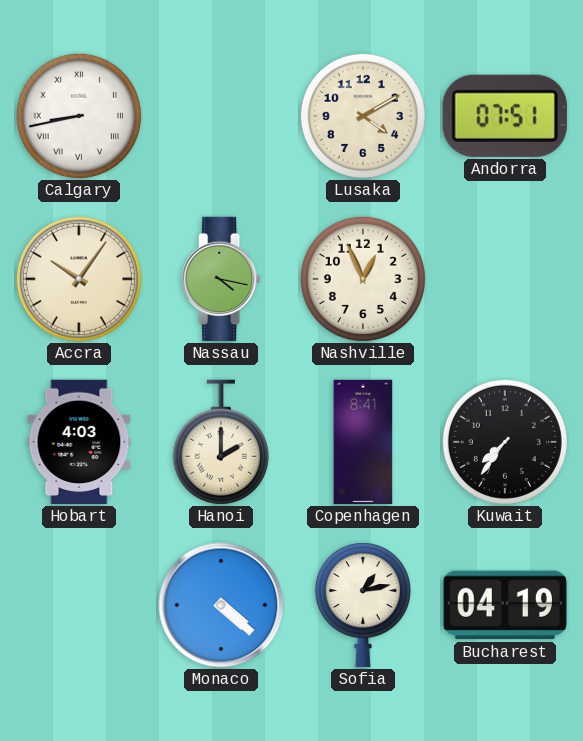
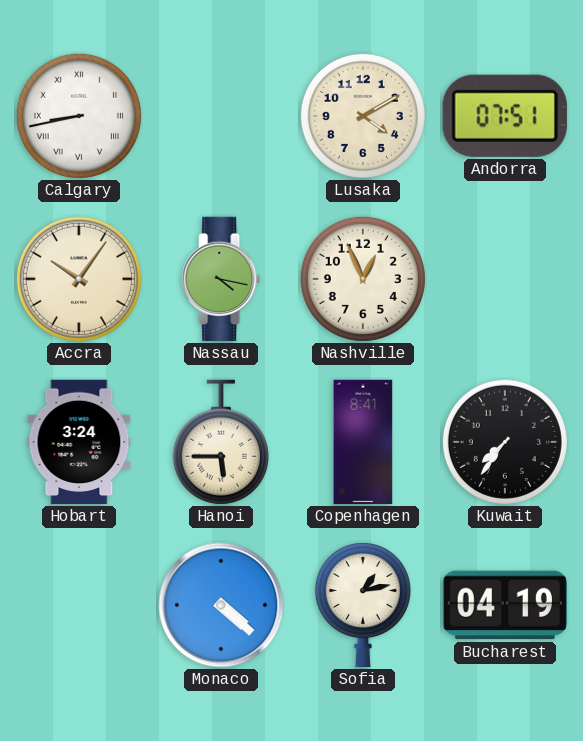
Hobart: 4:03 -> 3:24 (79, 442)
Hanoi: 2:00 -> 5:45 (221, 442)
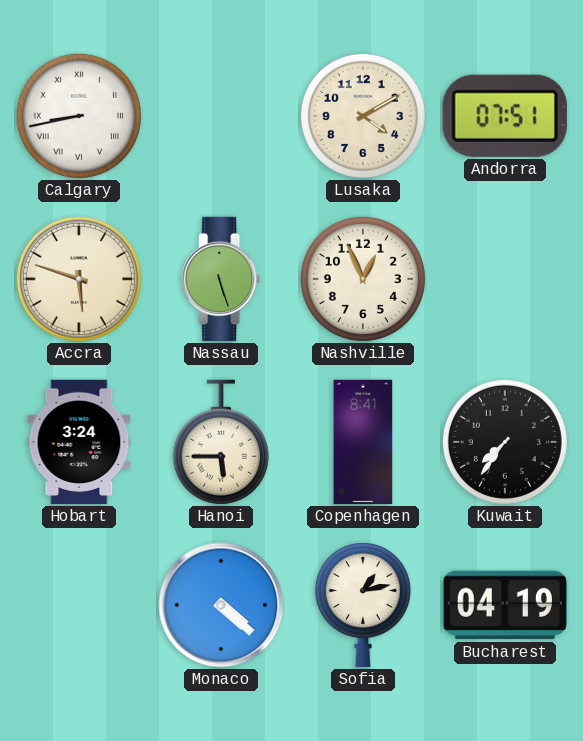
Accra: 10:06 -> 5:48 (79, 279)
Nassau: 4:17 -> 5:27 (221, 279)
